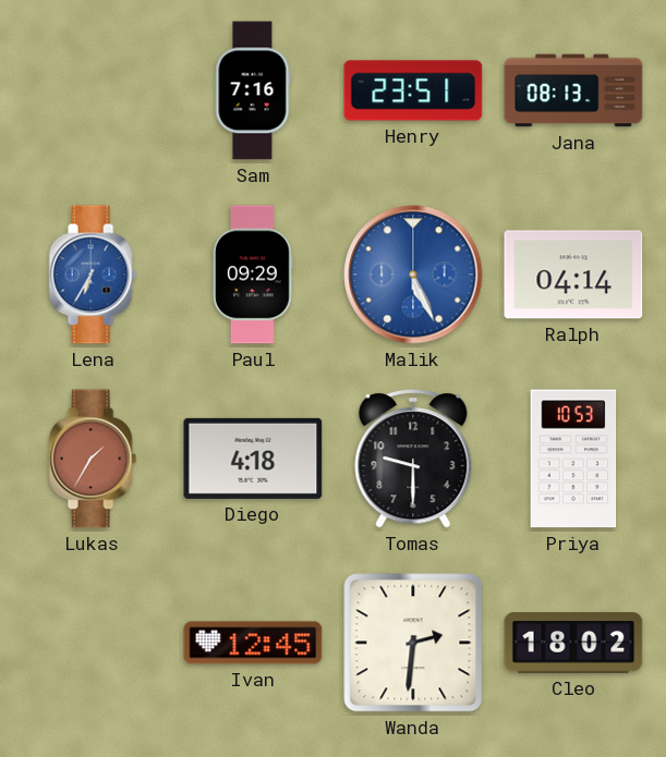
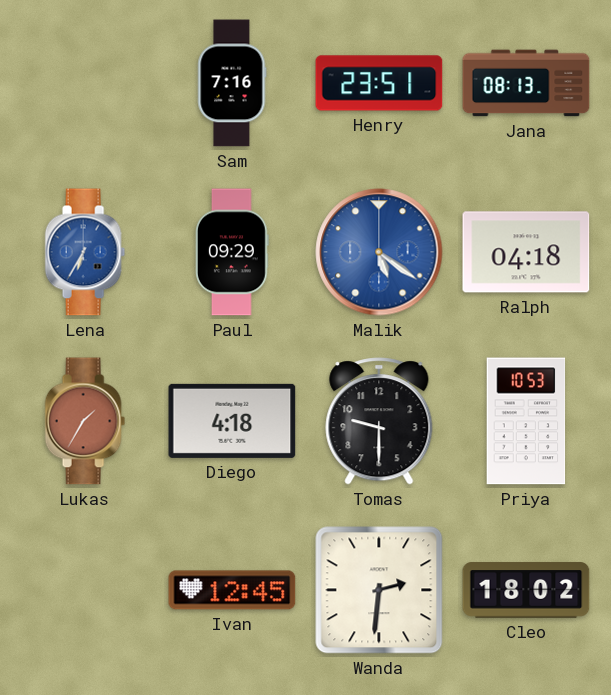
Malik: 5:26 -> 5:21 (379, 252)
Ralph: 04:14 -> 04:18 (526, 252)
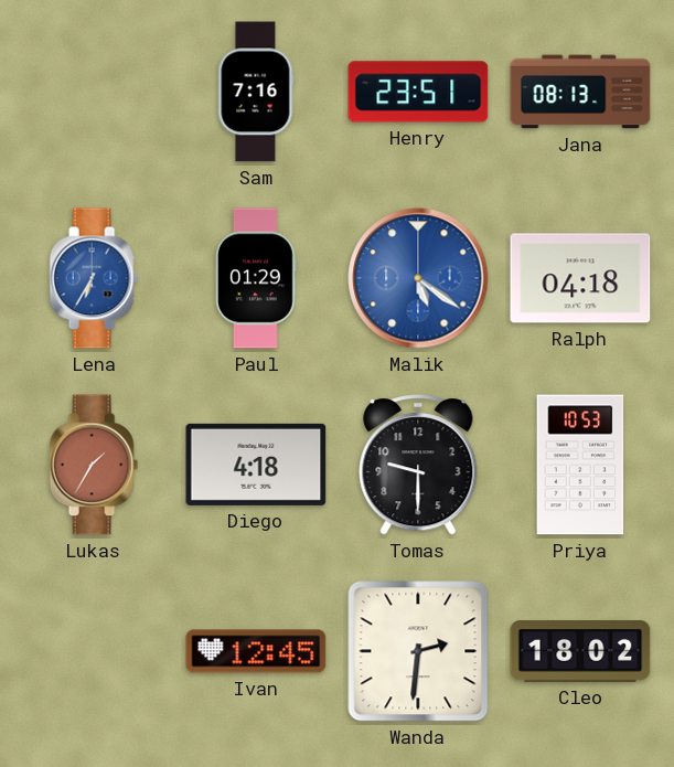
Paul: 09:29 -> 01:29 (257, 278)
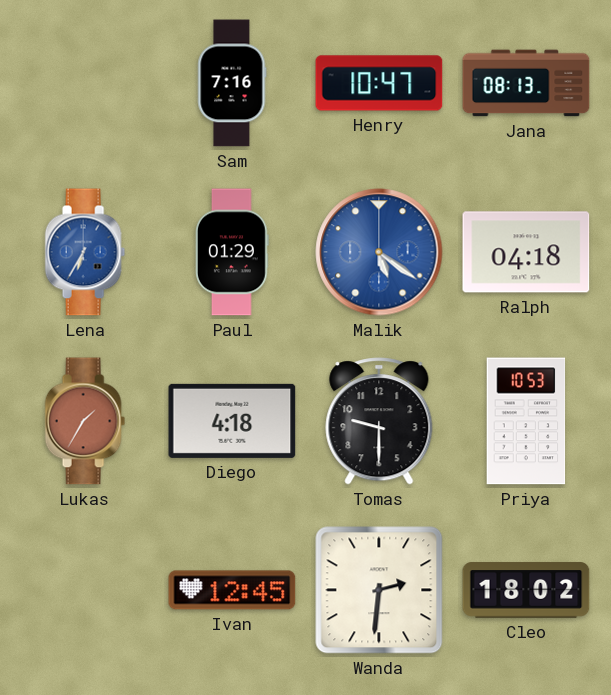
Henry: 23:51 -> 10:47 (379, 83)
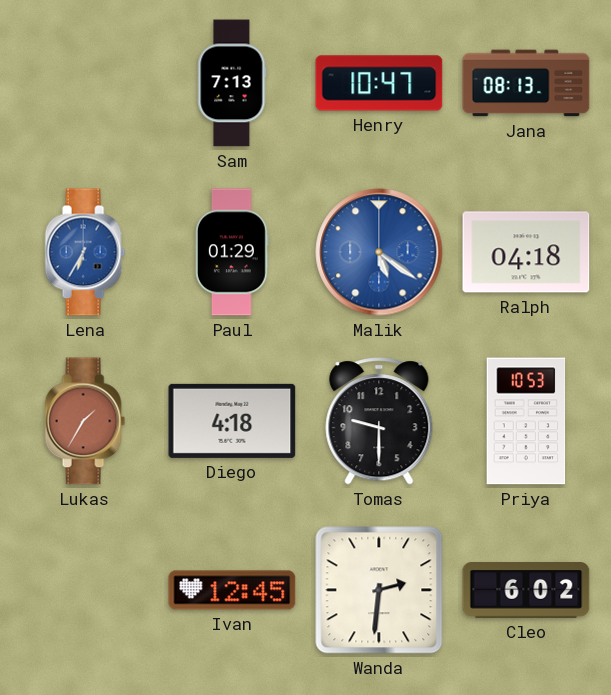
Sam: 7:16 -> 7:13 (232, 83)
Cleo: 18:02 -> 6:02 (526, 590)
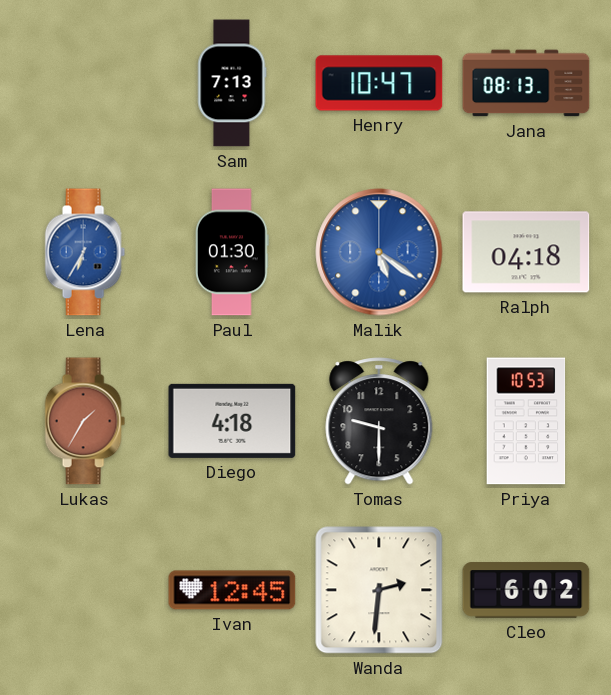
Paul: 01:29 -> 01:30 (233, 252)
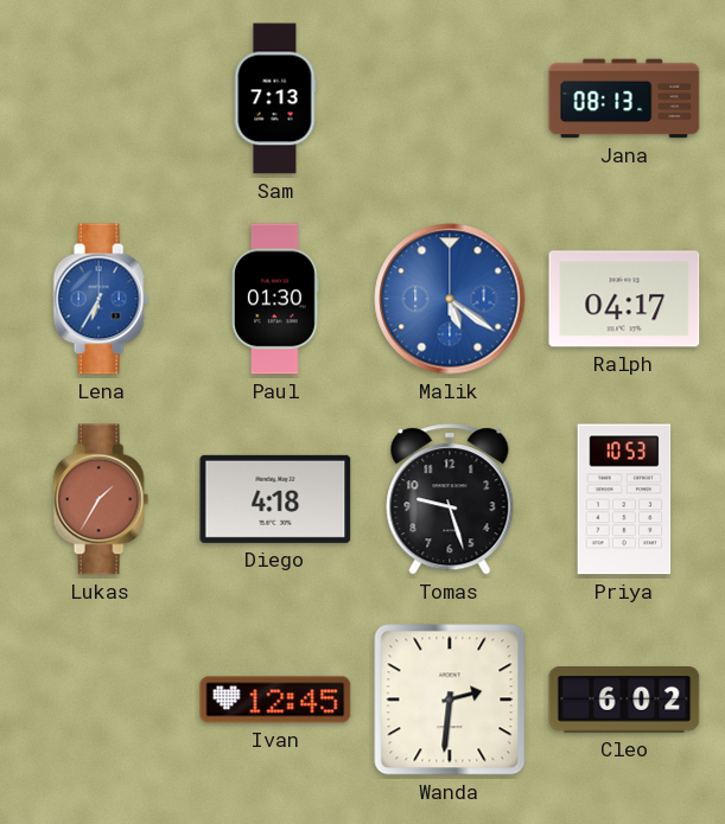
Henry: 10:47 -> none (379, 83)
Ralph: 04:18 -> 04:17 (624, 299)
Tomas: 9:30 -> 9:27 (450, 499)
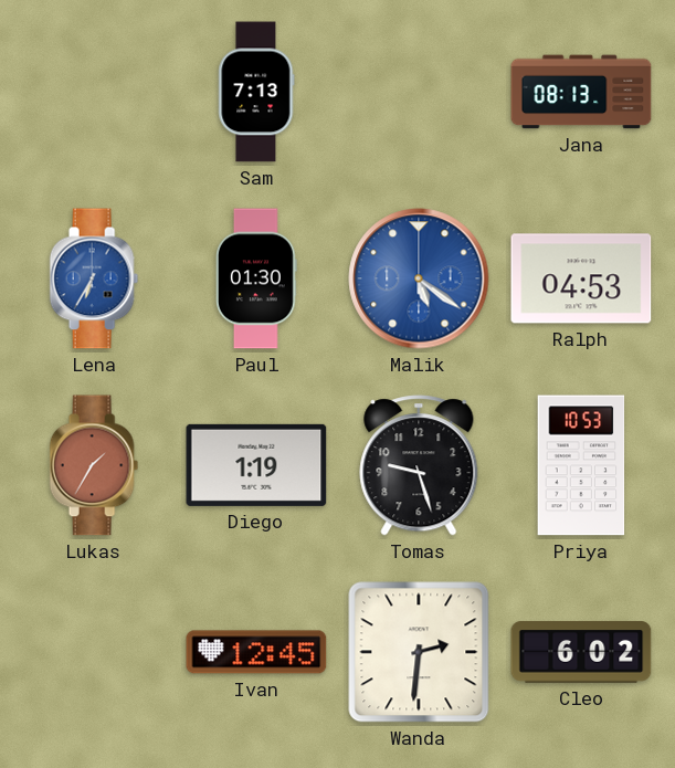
Ralph: 04:17 -> 04:53 (581, 278)
Diego: 4:18 -> 1:19 (256, 465)
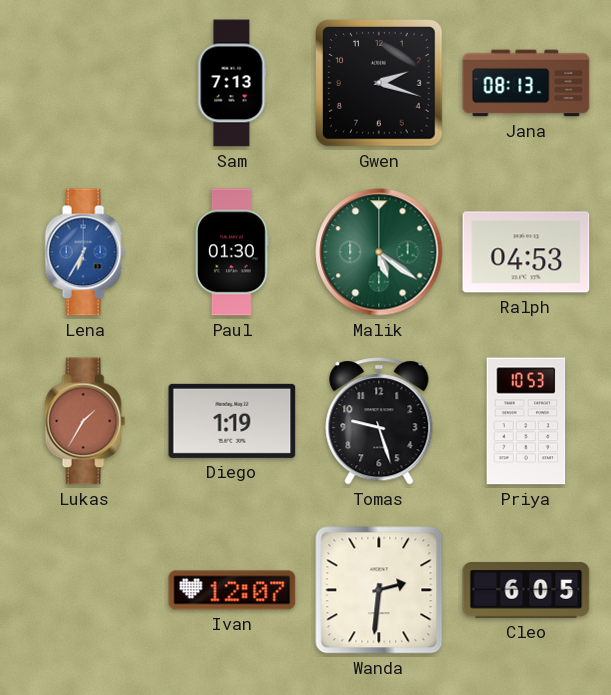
Gwen: none -> 2:18 (380, 84)
Malik dial: blue -> green (379, 252)
Ivan: 12:45 -> 12:07 (232, 590)
Cleo: 6:02 -> 6:05 (526, 590)
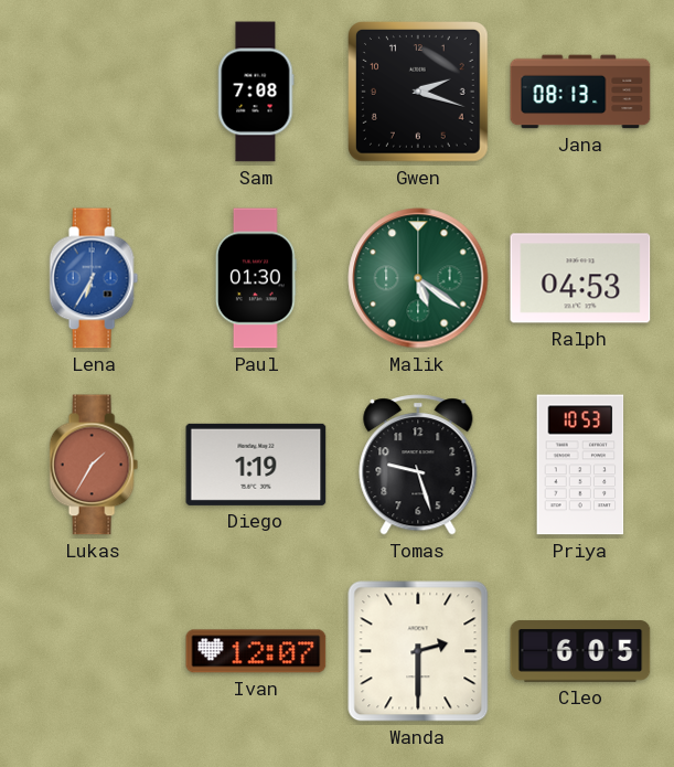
Sam: 7:13 -> 7:08 (256, 92)
Wanda: 2:31 -> 2:30 (418, 651)
